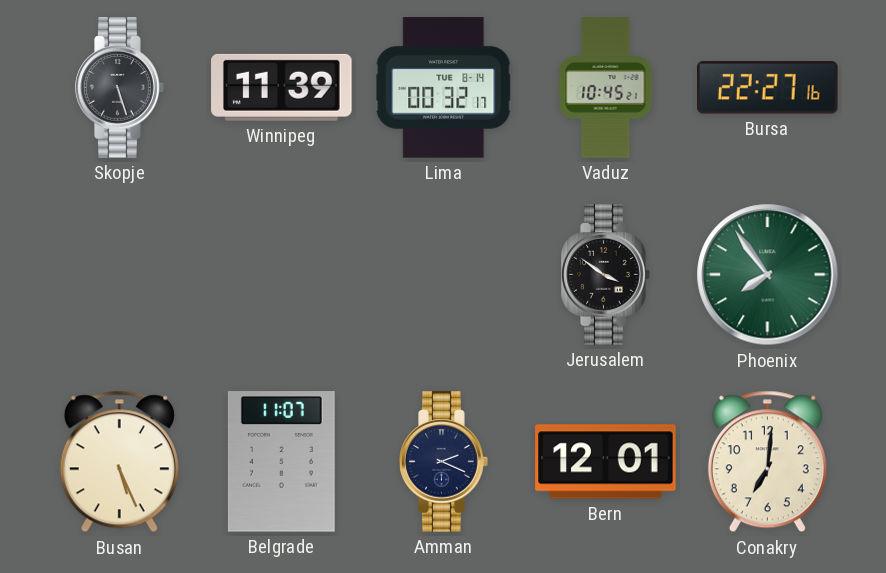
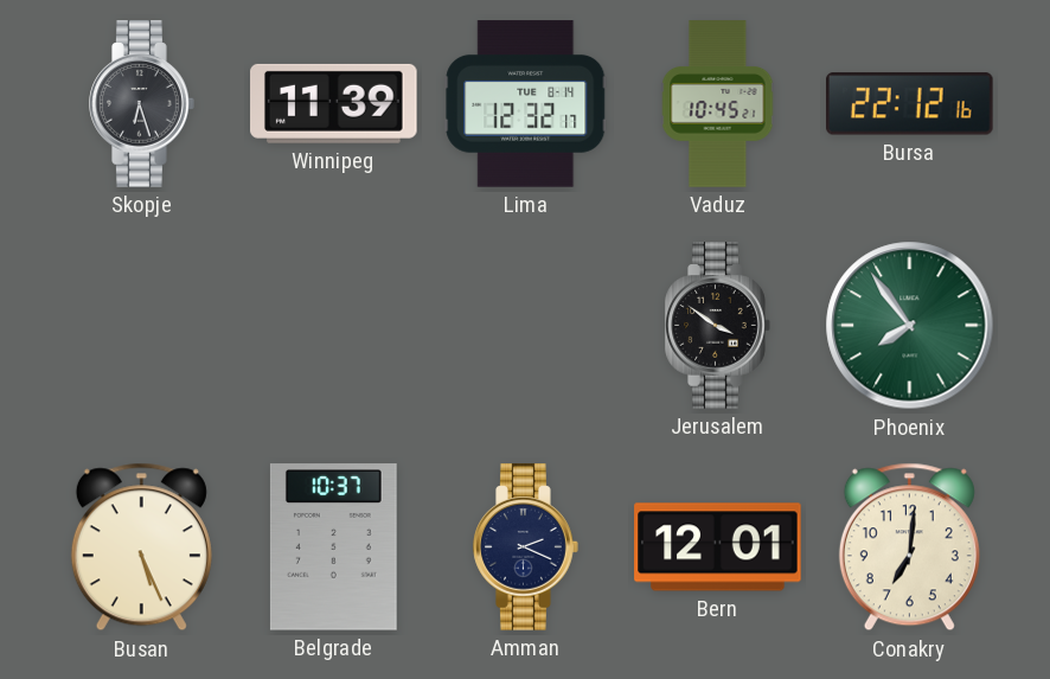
Skopje: 5:27 -> 6:27 (142, 104)
Lima: 00:32 -> 12:32 (526, 104)
Bursa: 22:27 -> 22:12 (910, 104)
Belgrade: 11:07 -> 10:37 (333, 547)
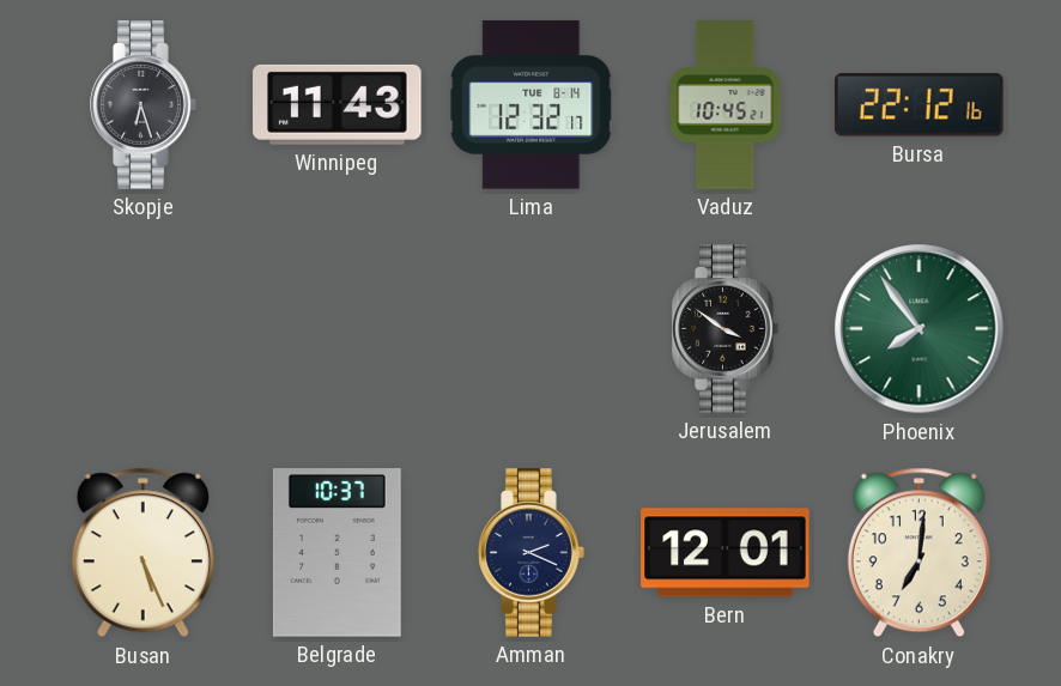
Winnipeg: 11:39 -> 11:43 (338, 104)
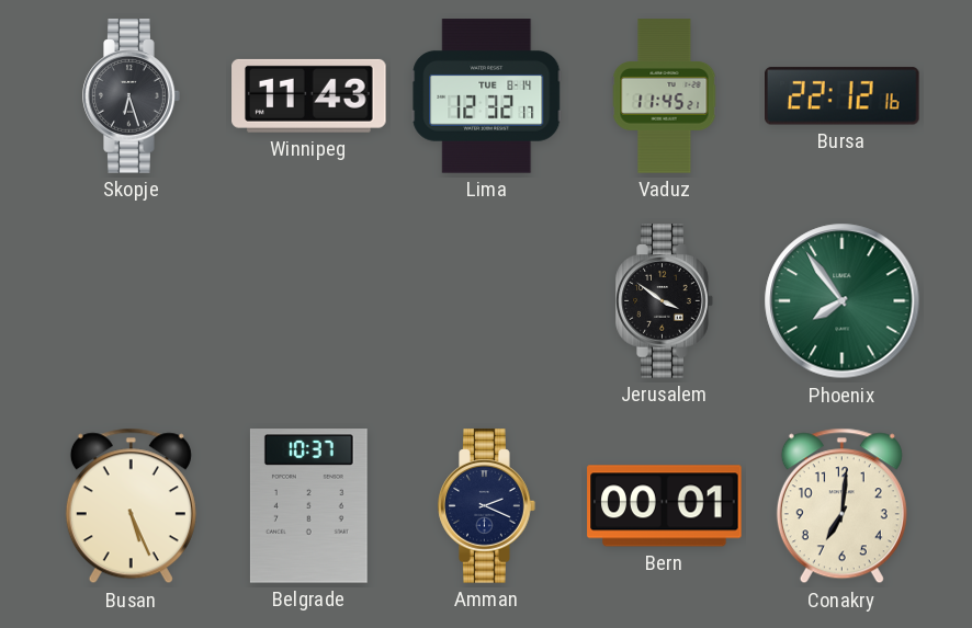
Vaduz: 10:45 -> 11:45 (665, 96)
Bern: 12:01 -> 00:01 (665, 506)
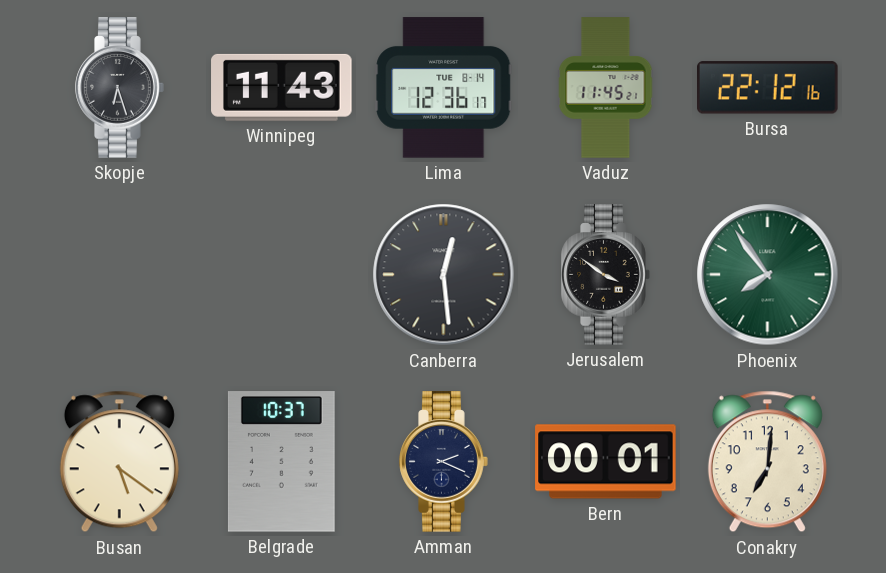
Lima: 12:32 -> 12:36 (444, 88)
Canberra: none -> 12:29 (444, 275)
Busan: 5:26 -> 5:21 (119, 462)
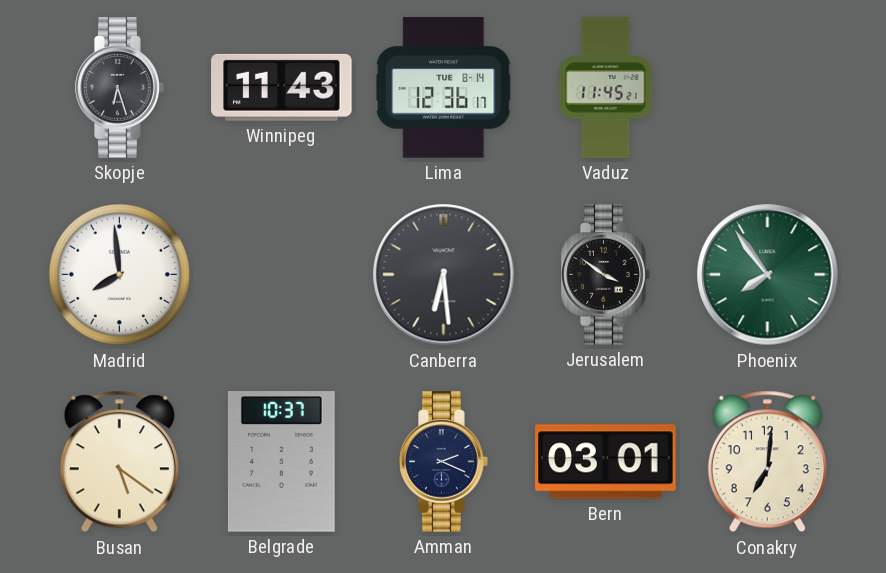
Bursa: 22:12 -> none (768, 88)
Madrid: none -> 7:59 (120, 275)
Canberra: 12:29 -> 6:29 (444, 275)
Bern: 00:01 -> 03:01 (606, 462)
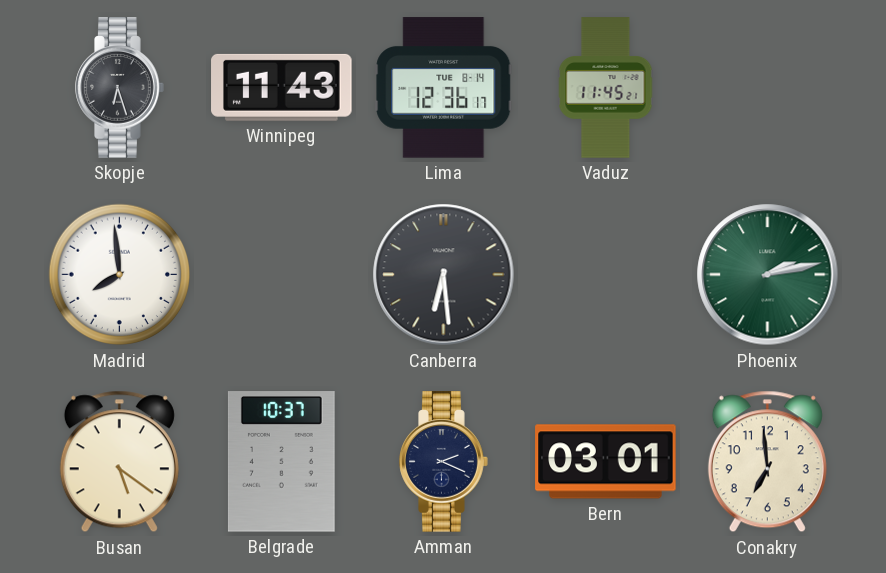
Jerusalem: 3:51 -> none (606, 275)
Phoenix: 7:54 -> 2:13 (768, 275)
Conakry: 7:01 -> 6:59 (767, 462)
